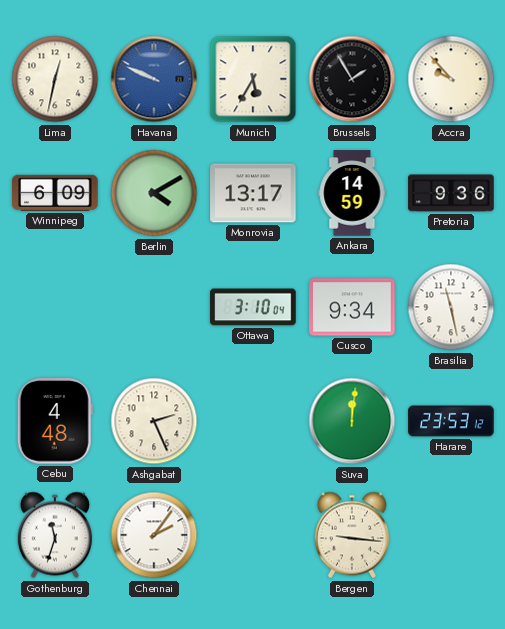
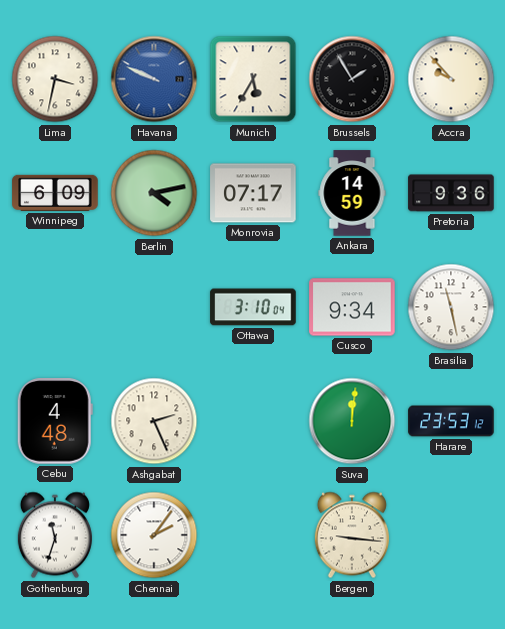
Lima: 12:32 -> 3:32 (55, 79)
Berlin: 4:10 -> 4:13 (154, 193)
Monrovia: 13:17 -> 07:17 (253, 193)
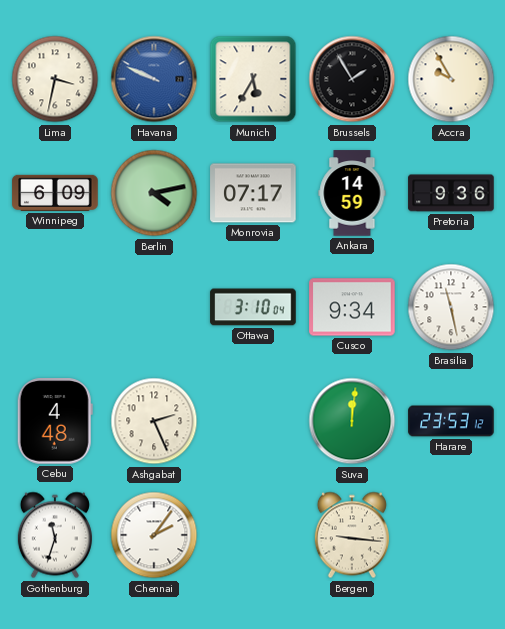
Accra: 9:53 -> 9:55 (451, 79)
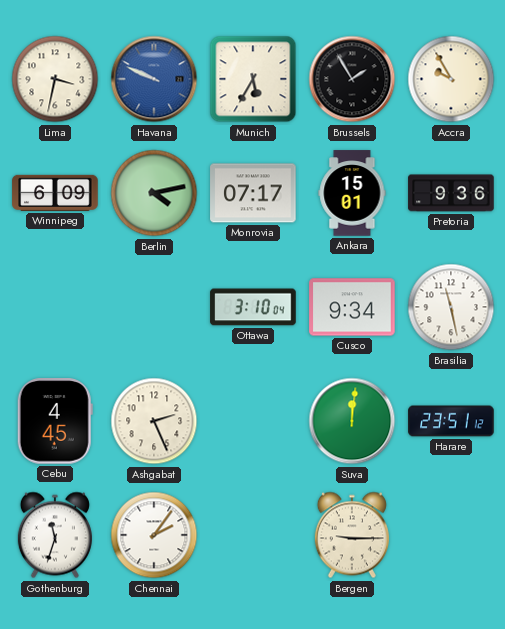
Ankara: 14:59 -> 15:01 (352, 193)
Cebu: 4:48 -> 4:45 (55, 421)
Harare: 23:53 -> 23:51 (451, 421)
Bergen: 9:16 -> 9:15 (352, 535)
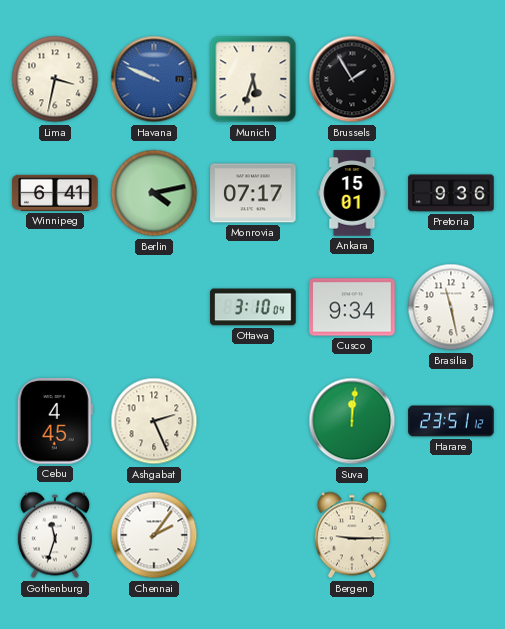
Munich: 5:35 -> 5:33 (253, 79)
Accra: 9:55 -> none (451, 79)
Winnipeg: 6:09 -> 6:41 (55, 193)
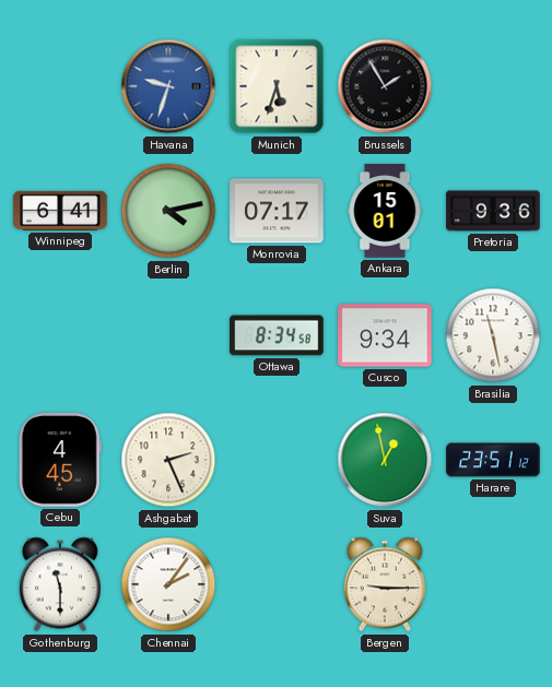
Lima: 3:32 -> none (55, 79)
Havana: 9:49 -> 9:33 (168, 86)
Ottawa: 3:10 -> 8:34 (277, 335)
Suva: 12:01 -> 12:58 (385, 460)
Gothenburg: 11:33 -> 11:30 (60, 584)
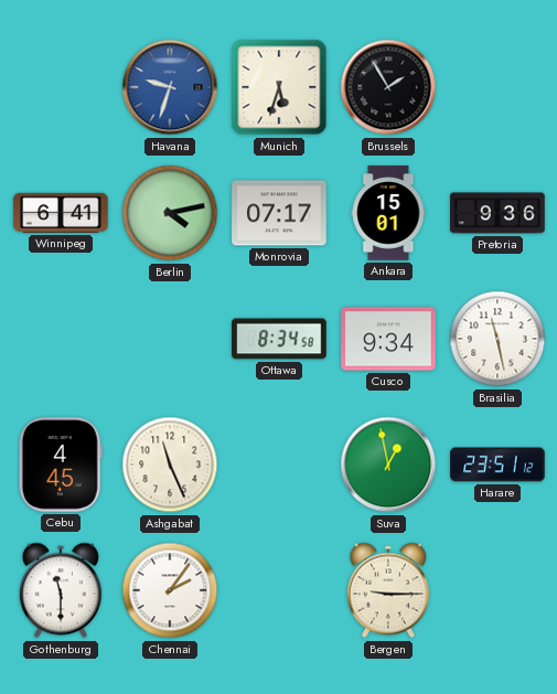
Ashgabat: 2:26 -> 11:26 (170, 465)
